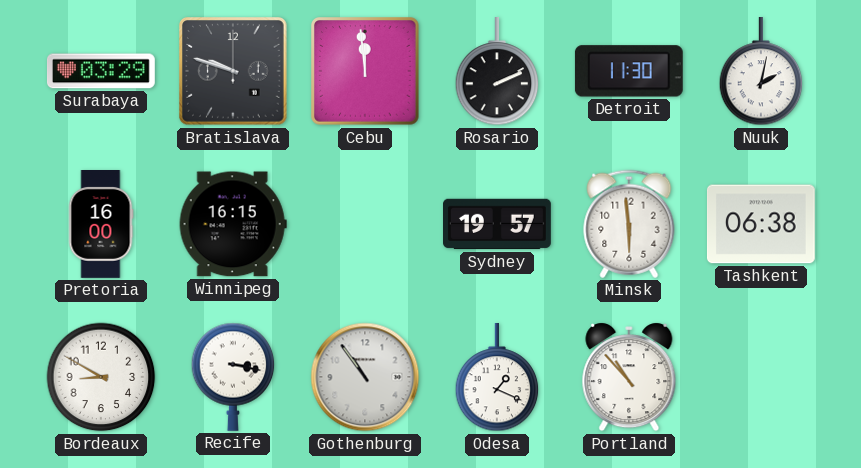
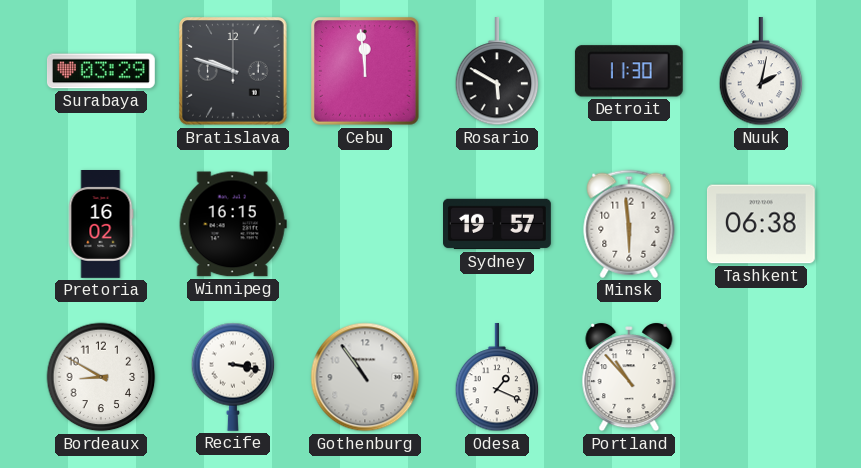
Rosario: 2:11 -> 5:50 (497, 72)
Pretoria: 16:00 -> 16:02 (101, 225)
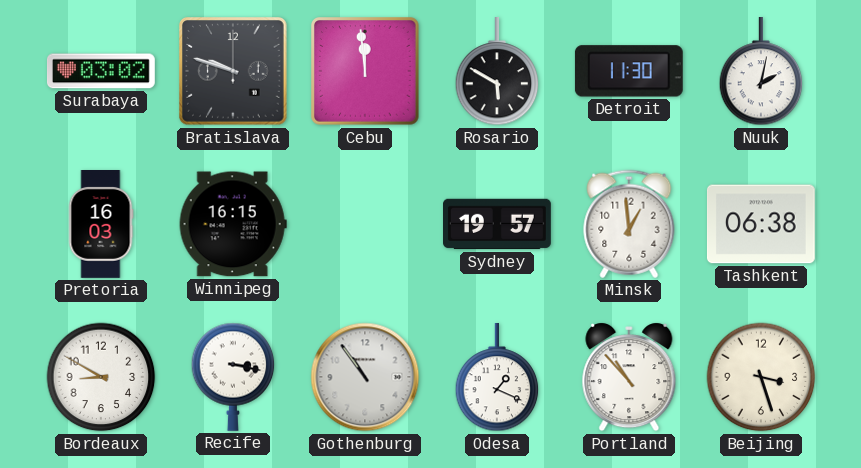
Surabaya: 03:29 -> 03:02 (101, 71)
Pretoria: 16:02 -> 16:03 (101, 225)
Minsk: 5:59 -> 12:59 (629, 224)
Beijing: none -> 3:27 (761, 377)
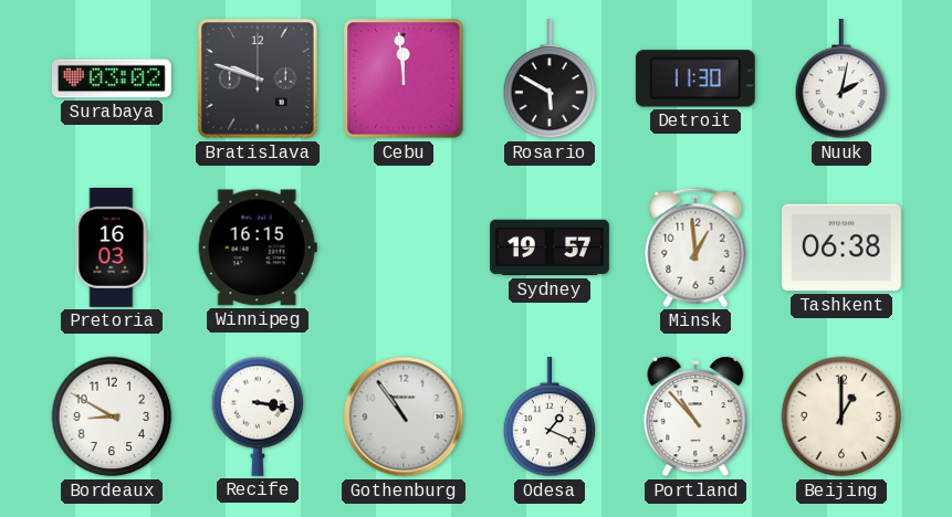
Beijing: 3:27 -> 1:00 (841, 416)
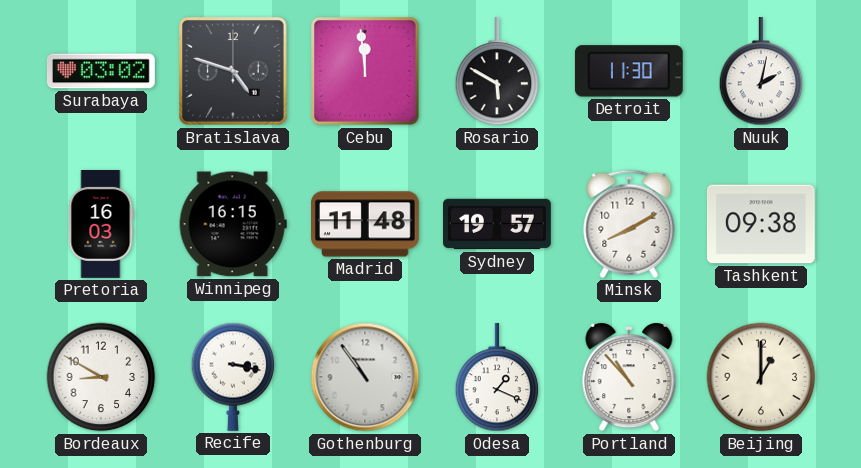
Bratislava: 9:48 -> 4:48 (233, 71)
Madrid: none -> 11:48 (366, 224)
Minsk: 12:59 -> 8:10 (629, 224)
Tashkent: 06:38 -> 09:38 (761, 224)
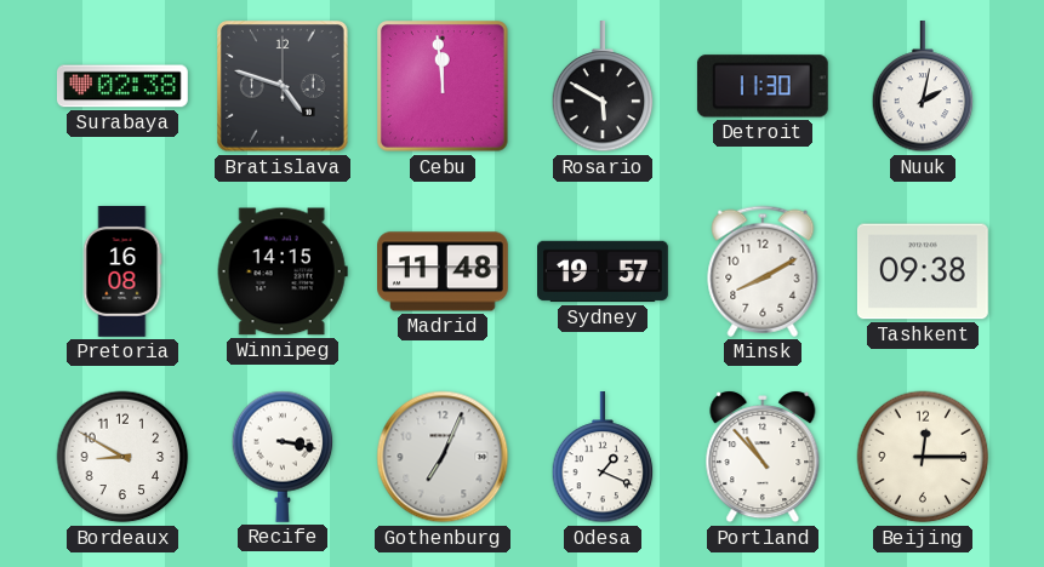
Surabaya: 03:02 -> 02:38 (122, 86)
Pretoria: 16:03 -> 16:08 (122, 273)
Winnipeg: 16:15 -> 14:15 (283, 271)
Gothenburg: 10:54 -> 7:04 (443, 457)
Beijing: 1:00 -> 12:15 (923, 457)
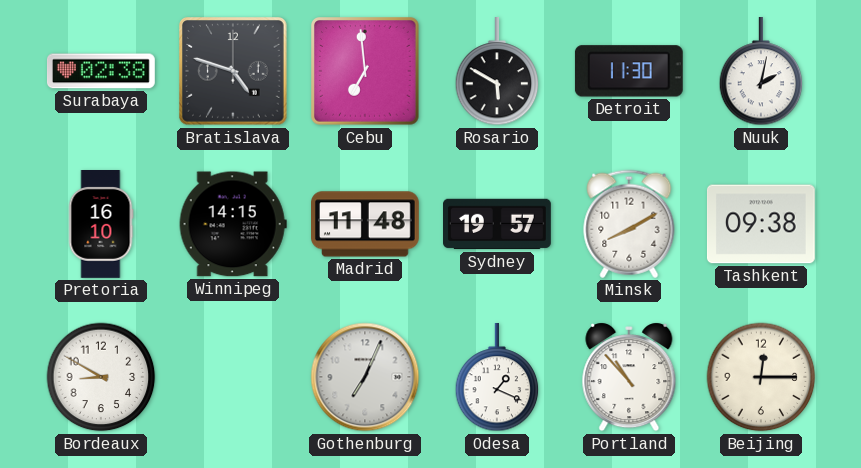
Cebu: 11:59 -> 6:59 (365, 71)
Pretoria: 16:08 -> 16:10 (101, 225)
Recife: 3:17 -> none (283, 457)
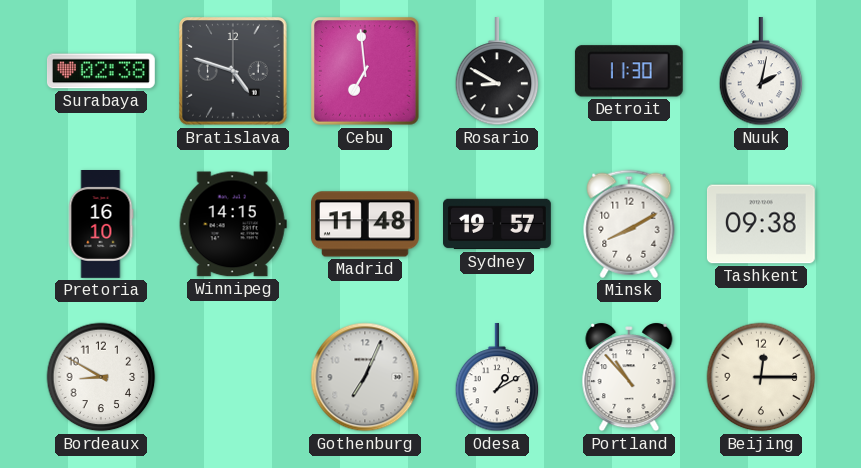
Rosario: 5:50 -> 8:50 (497, 72)
Odesa: 1:19 -> 1:10 (497, 378)
